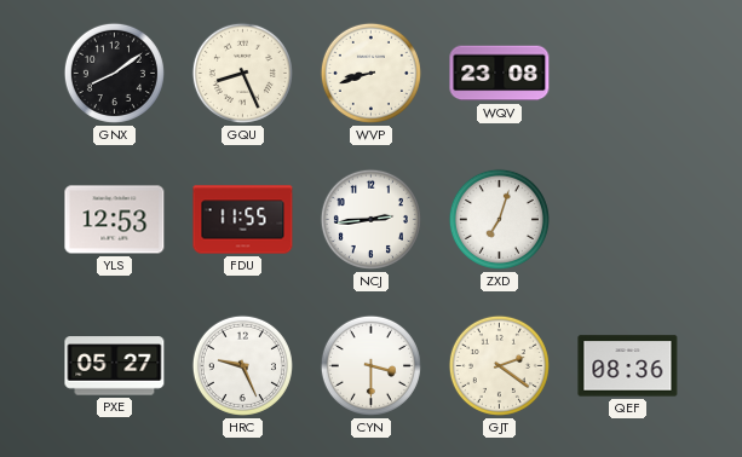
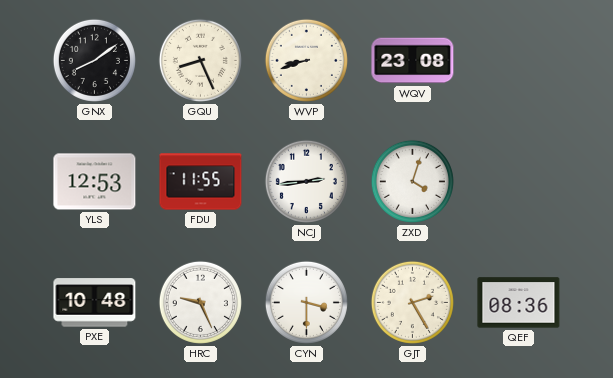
ZXD: 7:03 -> 4:03 (412, 181)
PXE: 05:27 -> 10:48 (95, 303)
GJT: 2:21 -> 2:25 (412, 302)
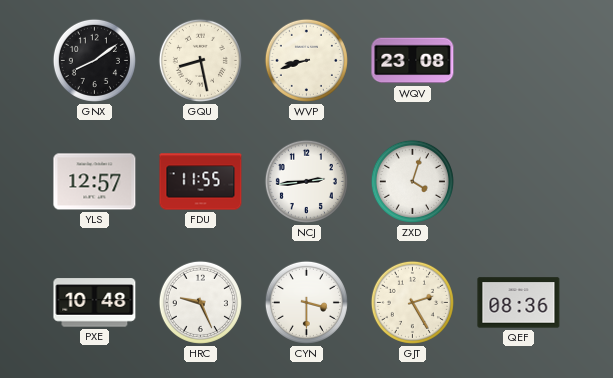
GQU: 8:26 -> 8:28 (200, 60)
YLS: 12:53 -> 12:57 (95, 182)
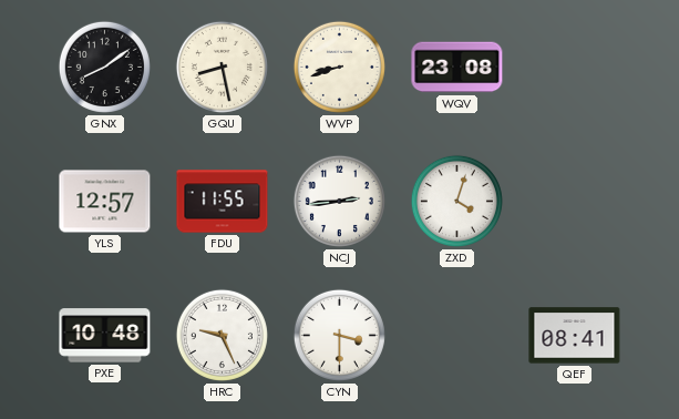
GJT: 2:25 -> none (412, 302)
QEF: 08:36 -> 08:41 (575, 336)
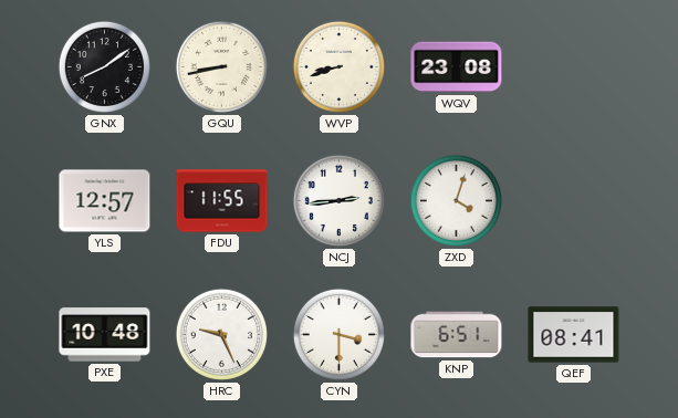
GQU: 8:28 -> 8:43 (221, 66)
KNP: none -> 6:51 (457, 335)
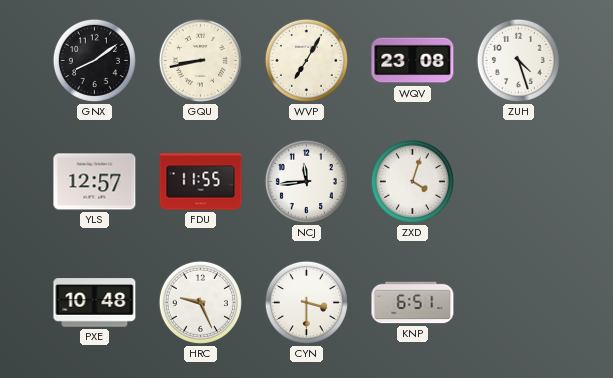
WVP: 8:42 -> 7:05 (306, 60)
ZUH: none -> 4:27 (518, 60)
NCJ: 2:44 -> 11:44 (306, 181)
QEF: 08:41 -> none (574, 335)
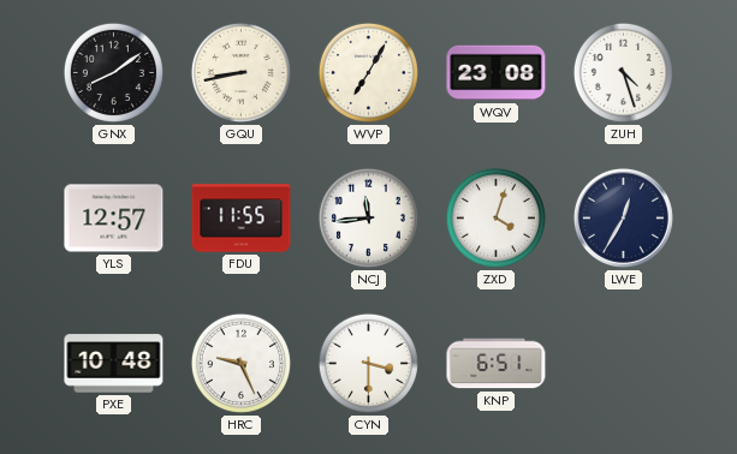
LWE: none -> 12:35 (623, 217)
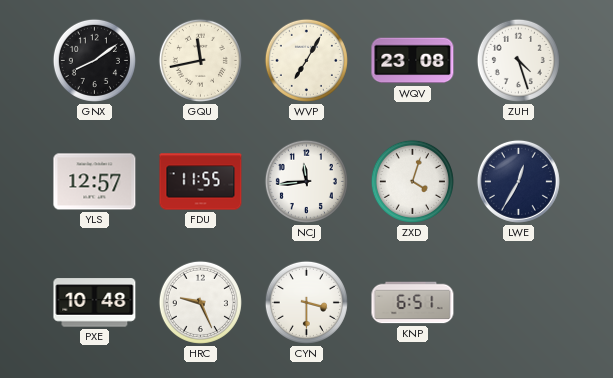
GQU: 8:43 -> 11:43 (200, 60)
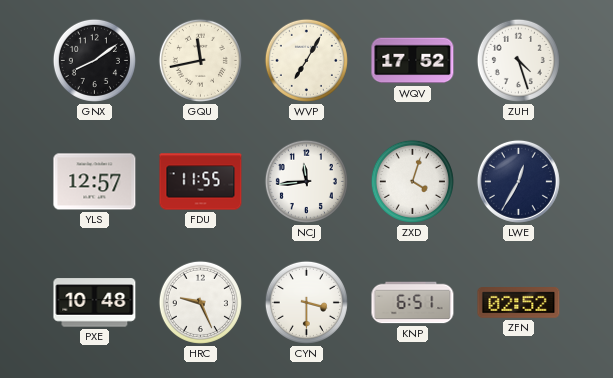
WQV: 23:08 -> 17:52 (413, 61)
ZFN: none -> 02:52 (519, 303)
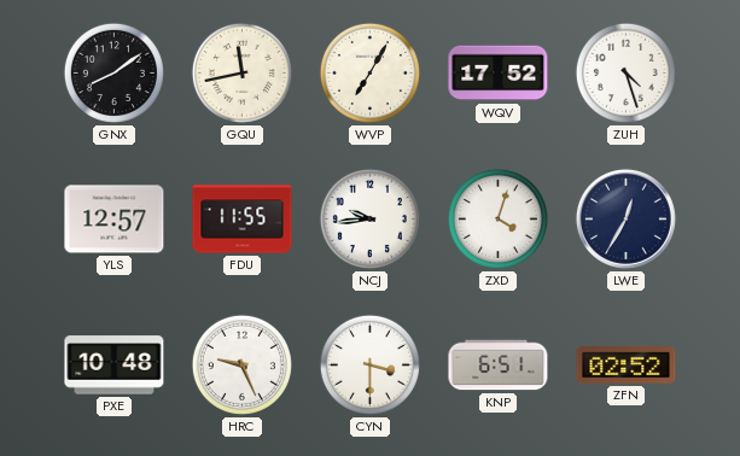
NCJ: 11:44 -> 9:44 (369, 218)
